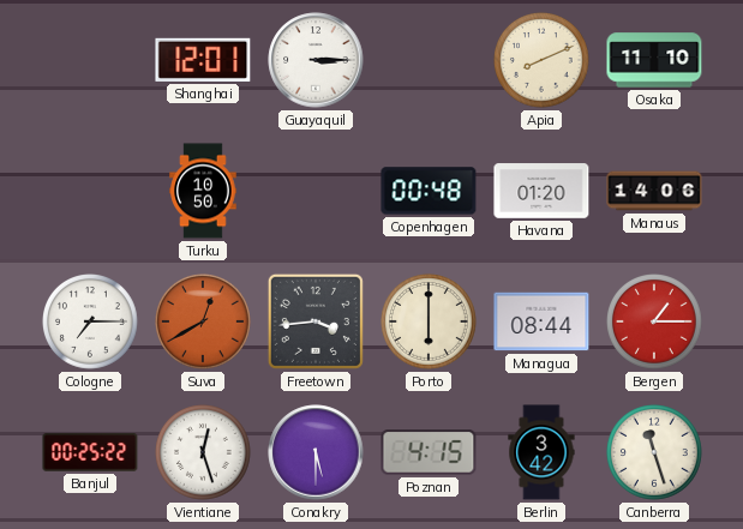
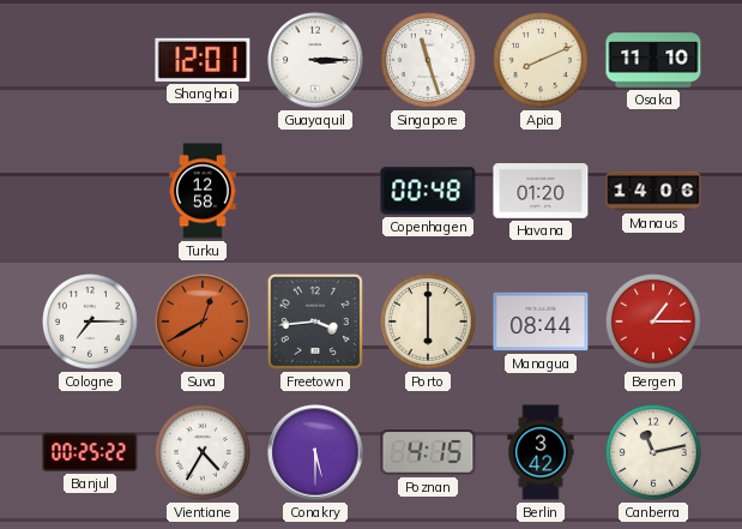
Singapore: none -> 11:27 (429, 61)
Turku: 10:50 -> 12:58 (203, 191)
Vientiane: 12:27 -> 4:35 (204, 453)
Canberra: 11:27 -> 11:13 (654, 453)
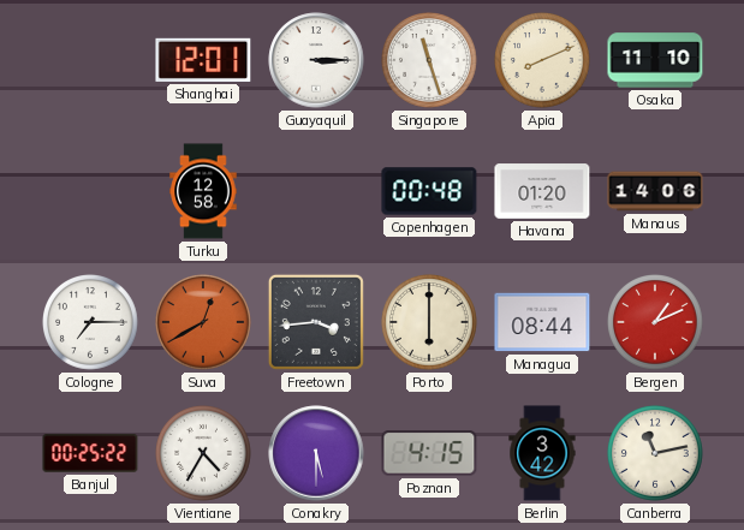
Bergen: 1:15 -> 1:11 (656, 323)
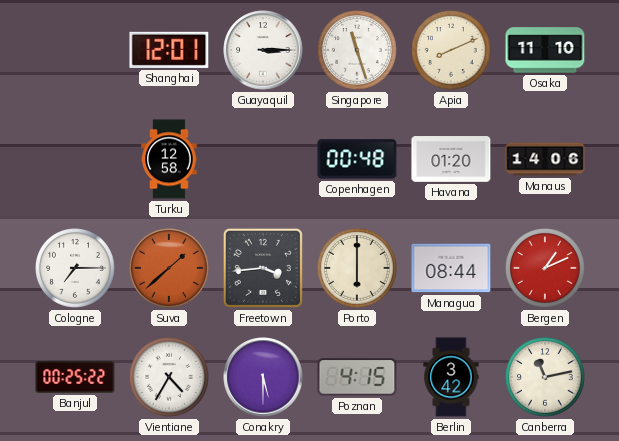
Suva: 12:40 -> 1:38 (170, 269)
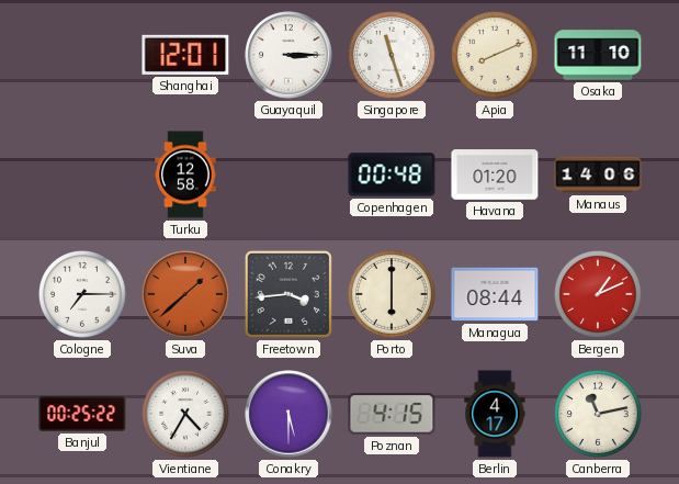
Berlin: 3:42 -> 4:17 (495, 414)
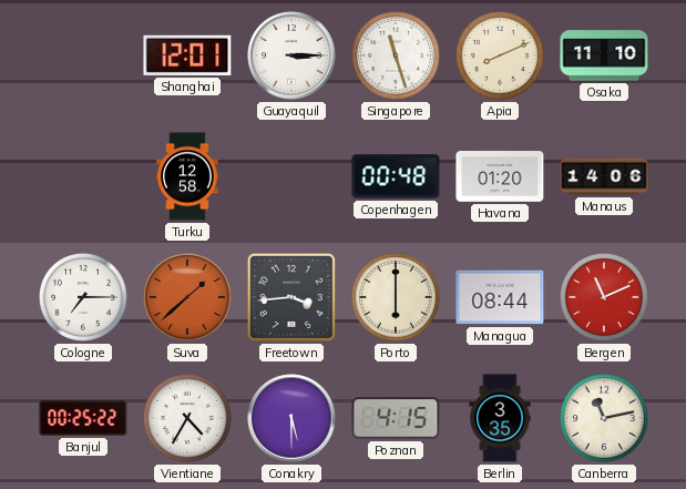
Bergen: 1:11 -> 11:11 (605, 298)
Berlin: 4:17 -> 3:35 (500, 418)
